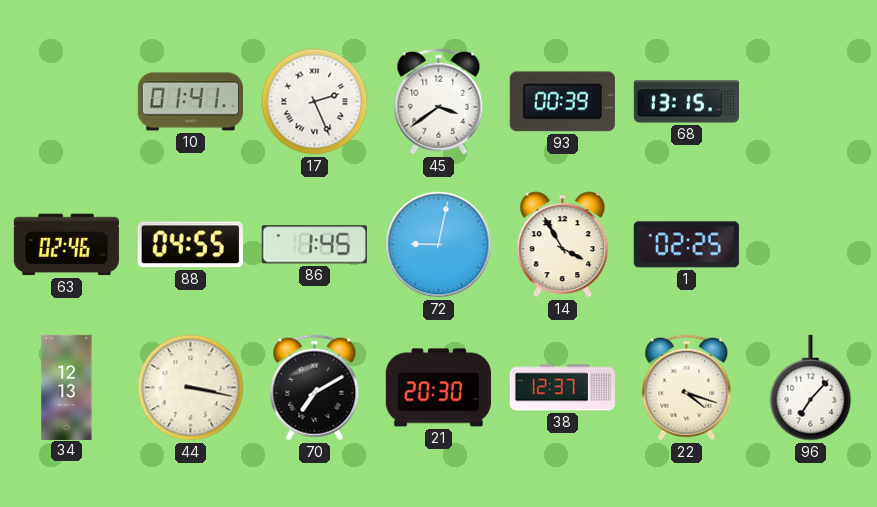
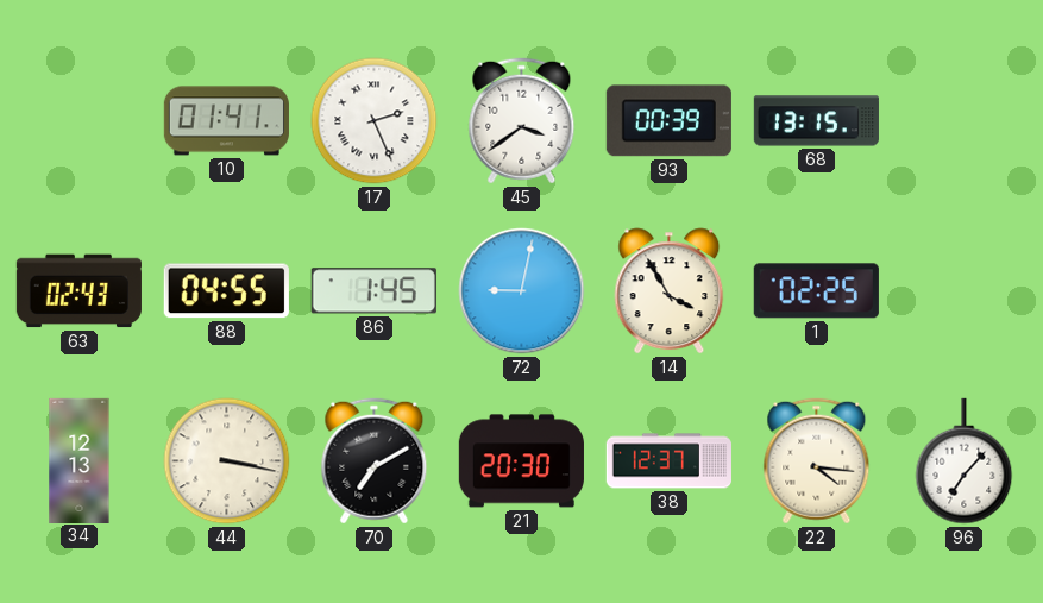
63: 02:46 -> 02:43 (78, 291)
22: 4:18 -> 4:16 (817, 461)
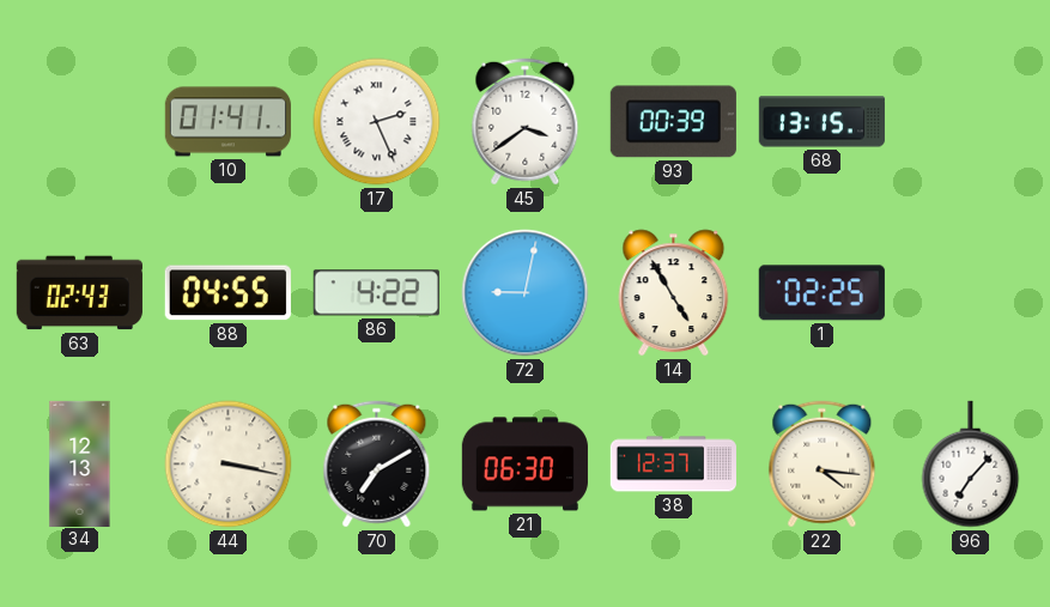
86: 1:45 -> 4:22 (376, 293)
14: 3:55 -> 4:55 (674, 293)
21: 20:30 -> 06:30 (524, 465)
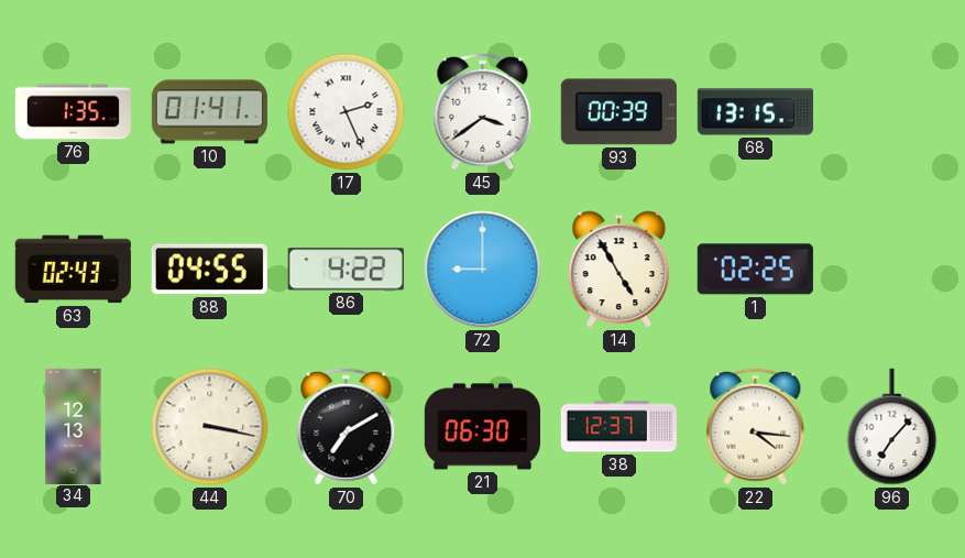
76: none -> 1:35 (73, 112)
72: 9:02 -> 9:00 (483, 270)
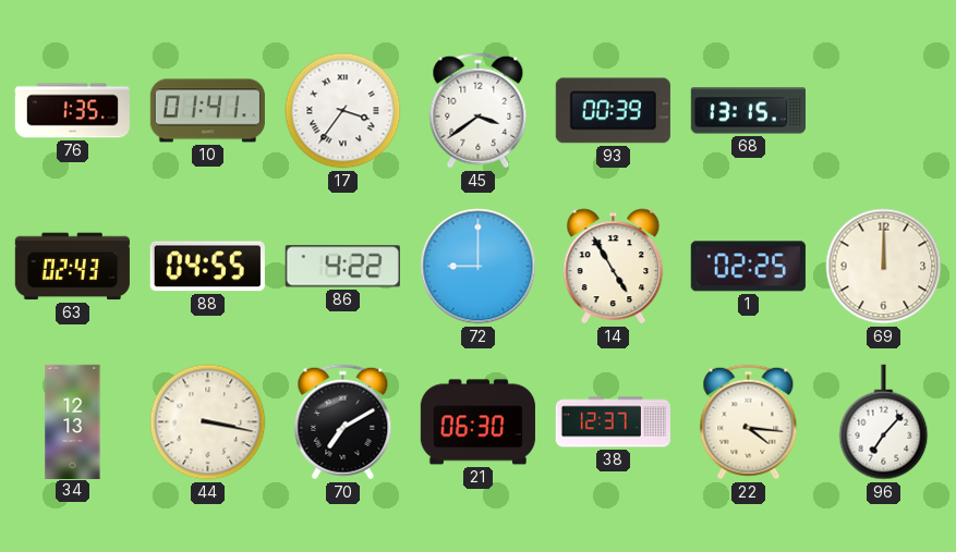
17: 2:26 -> 3:36 (343, 111)
69: none -> 12:00 (884, 267)
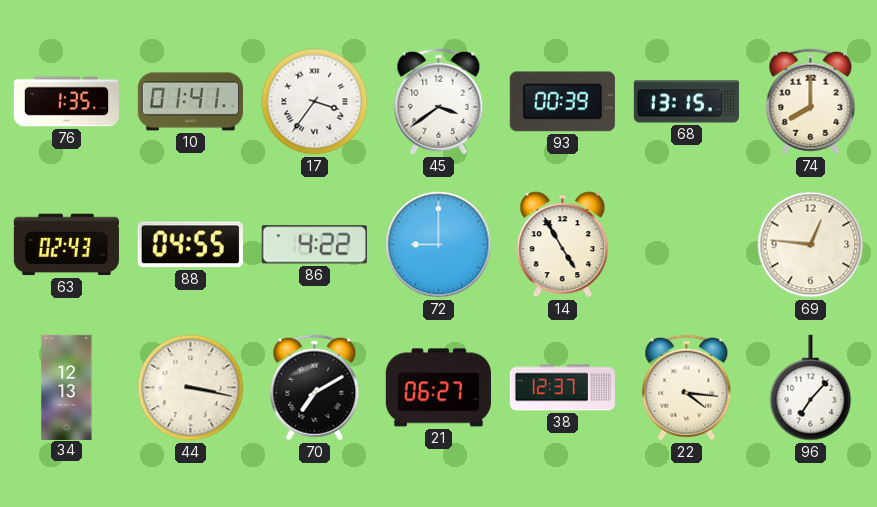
74: none -> 8:00 (811, 102)
1: 02:25 -> none (748, 267)
69: 12:00 -> 12:46 (811, 245)
21: 06:30 -> 06:27 (438, 388)
